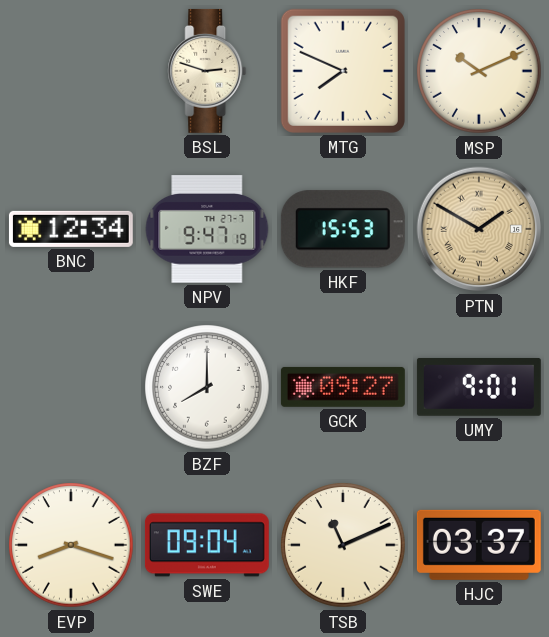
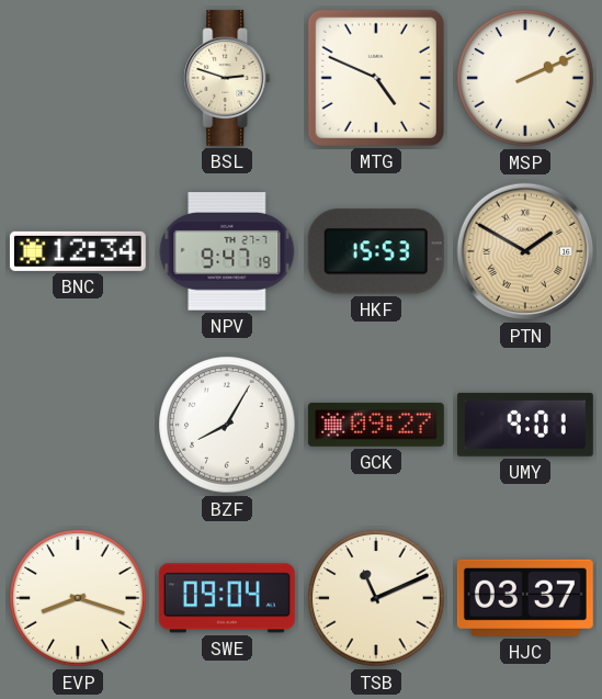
MTG: 7:49 -> 4:49 (376, 78)
MSP: 10:11 -> 2:11 (525, 78)
BZF: 8:00 -> 8:05 (227, 425)
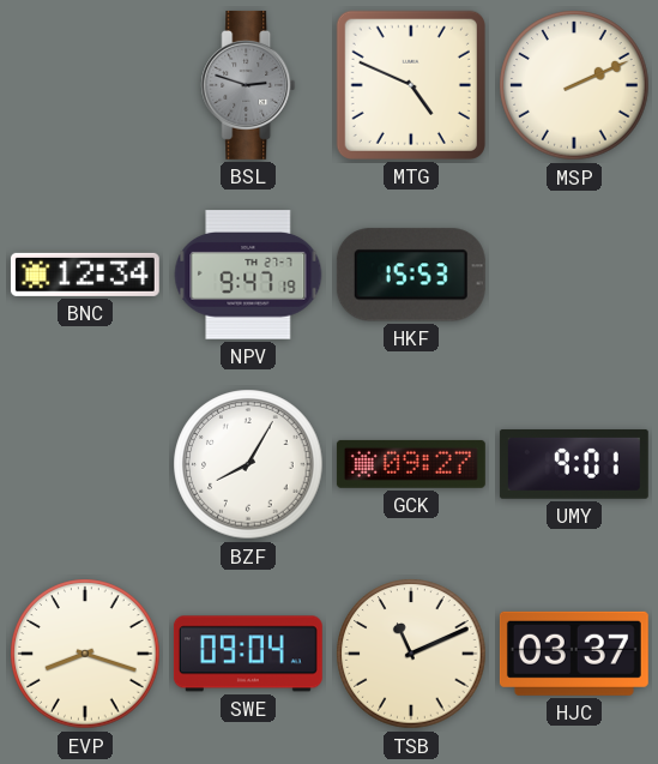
BSL dial: cream -> grey (248, 85)
PTN: 1:50 -> none (525, 251)
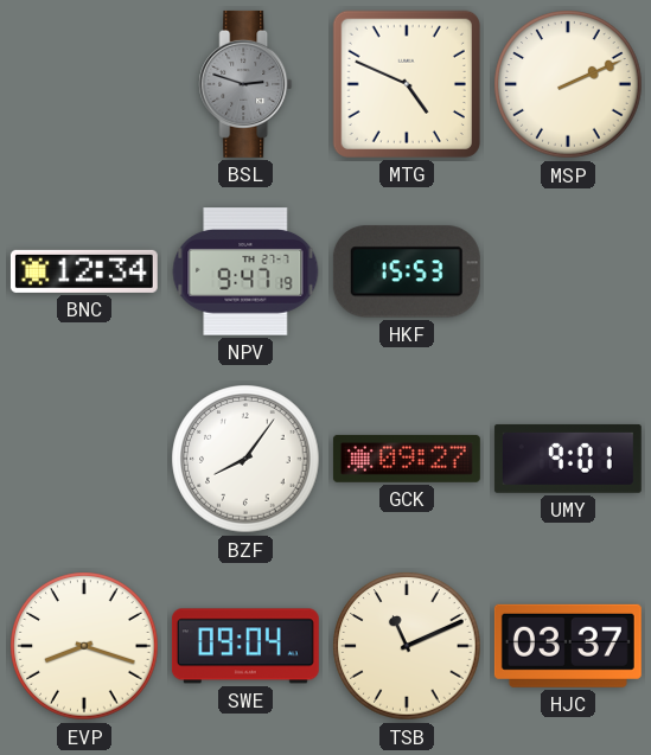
BZF: 8:05 -> 8:06 (245, 459)
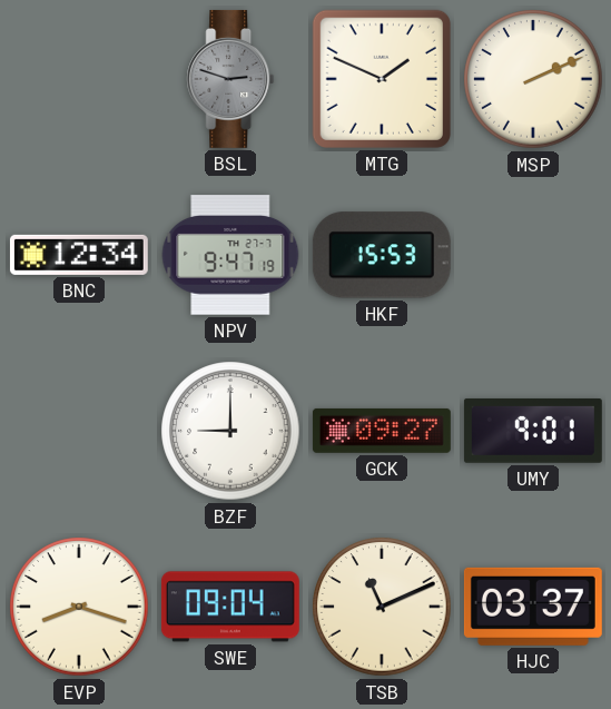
MTG: 4:49 -> 1:49 (382, 79)
BZF: 8:06 -> 9:00 (230, 431)
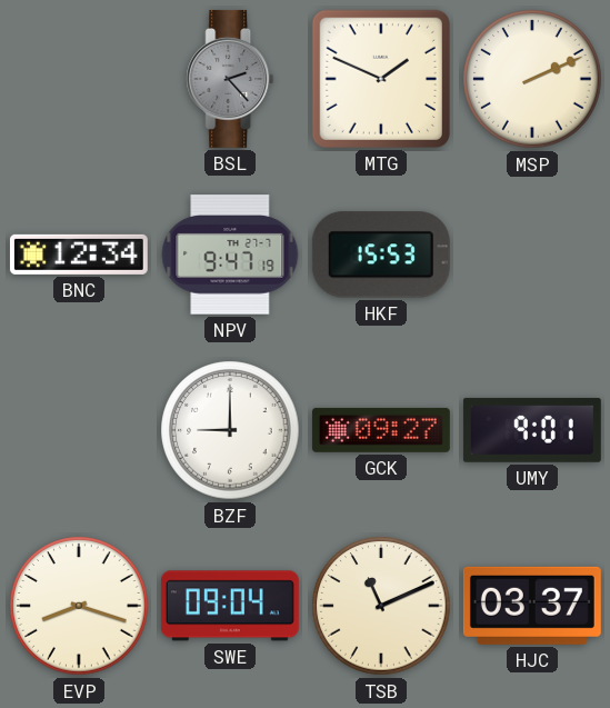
BSL: 2:48 -> 2:23 (230, 79)
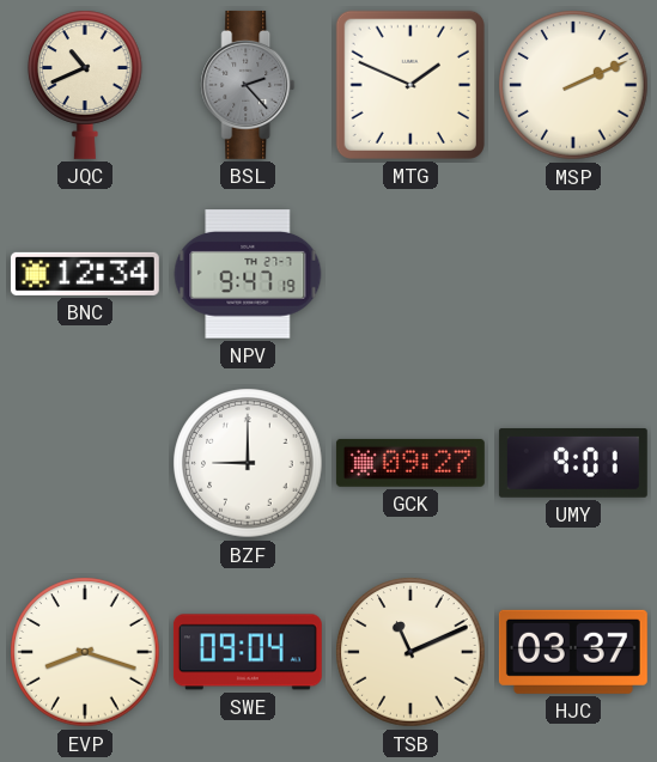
JQC: none -> 10:41 (85, 85)
HKF: 15:53 -> none (381, 255)
